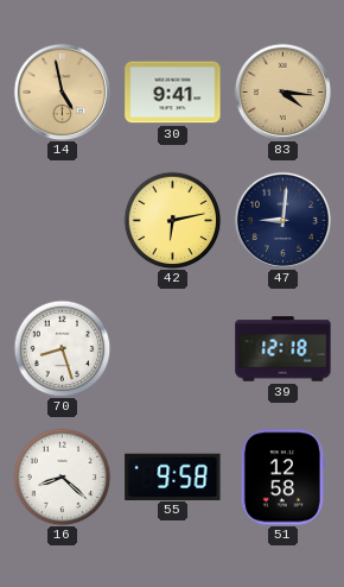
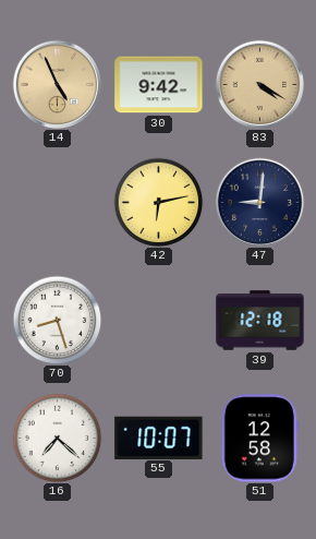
14: 4:58 -> 4:56 (57, 84)
30: 9:41 -> 9:42 (159, 85)
83: 4:16 -> 4:20 (259, 84)
16: 8:22 -> 7:22 (57, 438)
55: 9:58 -> 10:07 (159, 438)
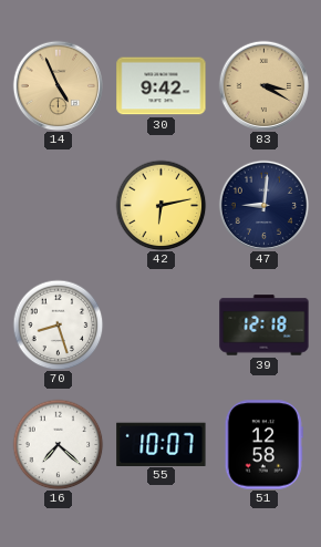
83: 4:20 -> 3:20 (263, 85)
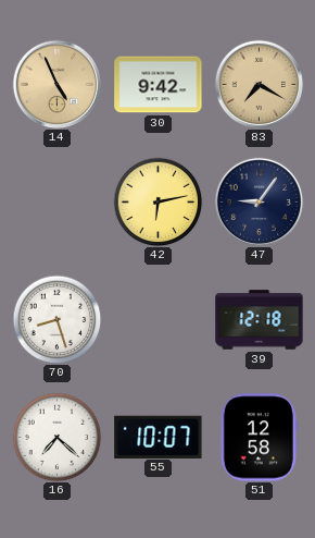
83: 3:20 -> 7:20 (259, 84)
47: 9:01 -> 9:06 (259, 201)
